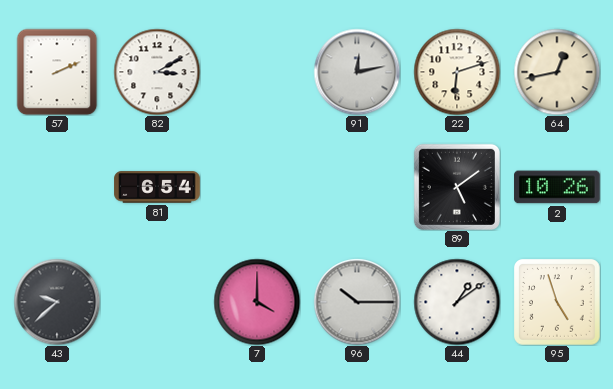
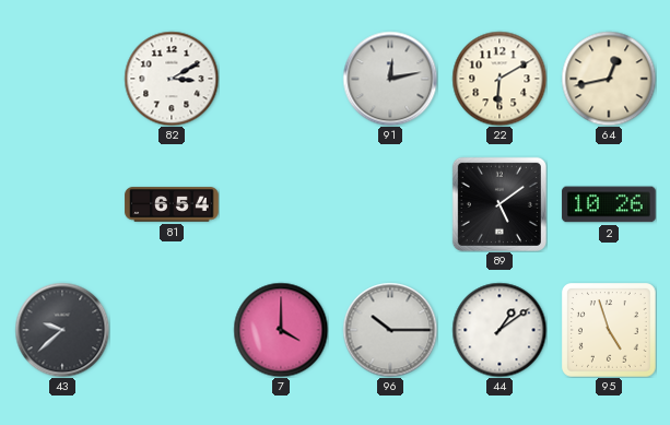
57: 2:11 -> none (57, 72)
22: 6:12 -> 6:10 (499, 79)
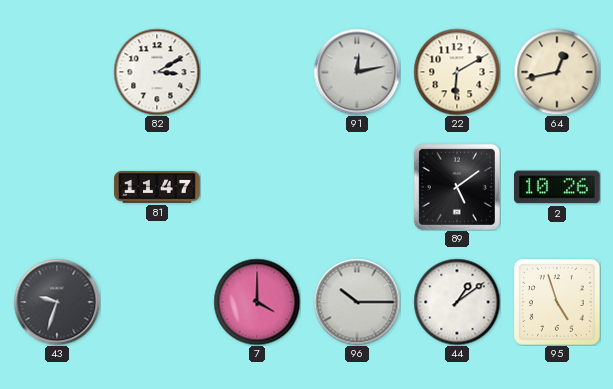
81: 6:54 -> 11:47 (157, 187)
43: 9:38 -> 9:33 (57, 302)
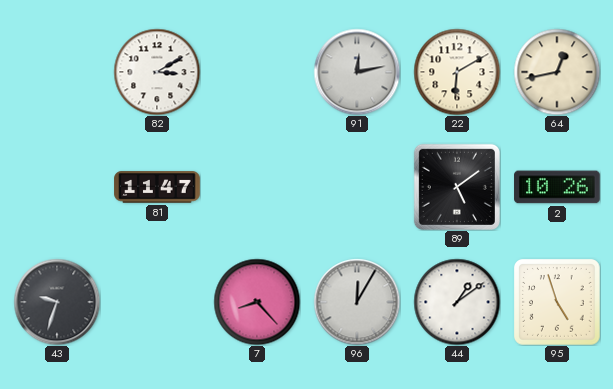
7: 4:00 -> 8:23 (257, 302)
96: 10:15 -> 12:05 (357, 302)
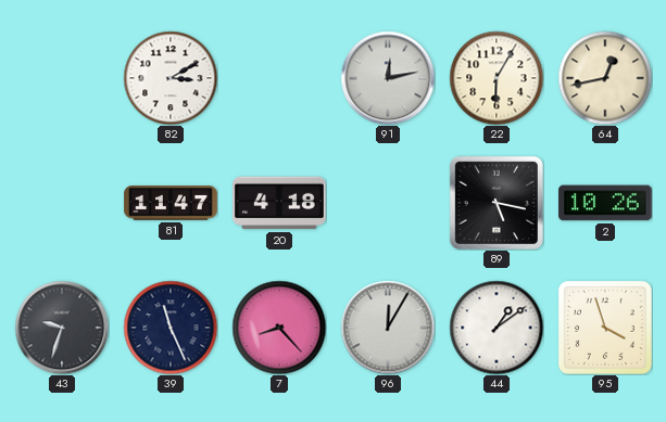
22: 6:10 -> 6:05 (497, 78)
20: none -> 4:18 (279, 203)
89: 5:09 -> 5:17 (497, 203)
39: none -> 11:26 (171, 328)
95: 4:57 -> 3:57 (606, 329)
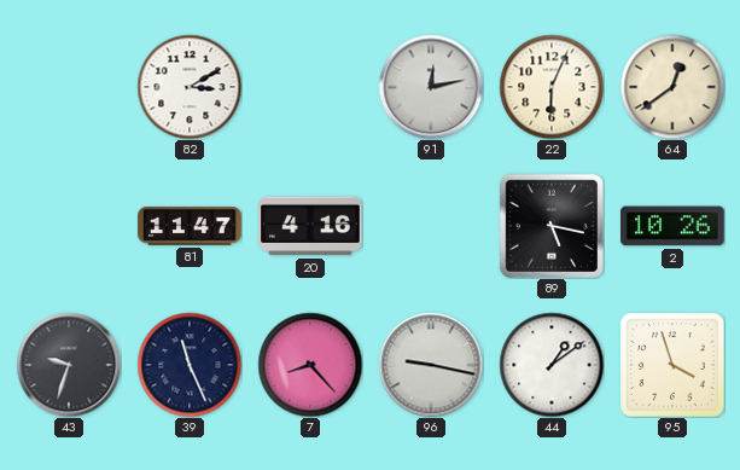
22: 6:05 -> 6:04 (552, 87)
64: 12:43 -> 12:39 (672, 87)
20: 4:18 -> 4:16 (310, 226)
96: 12:05 -> 9:17 (431, 365)
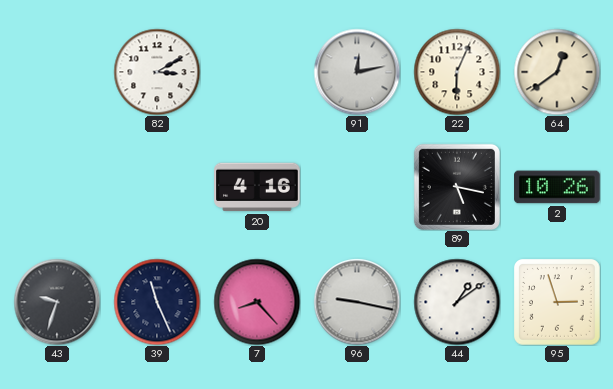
81: 11:47 -> none (190, 226)
95: 3:57 -> 2:57 (558, 303)
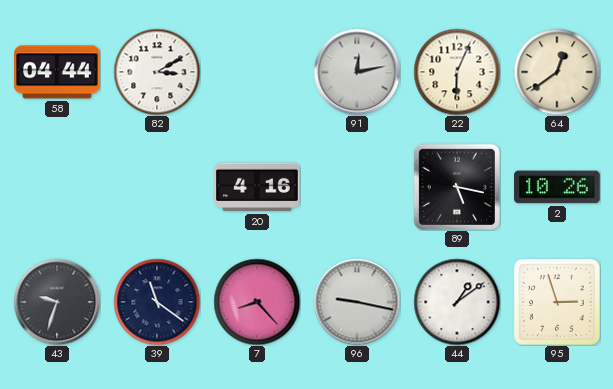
58: none -> 04:44 (57, 72)
39: 11:26 -> 11:21 (157, 302)
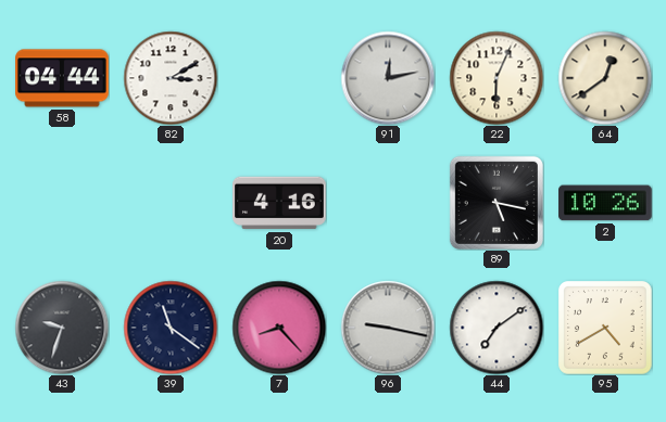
44: 1:09 -> 7:09 (497, 328)
95: 2:57 -> 4:40 (606, 329)
